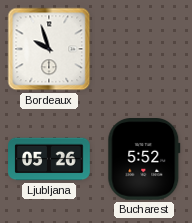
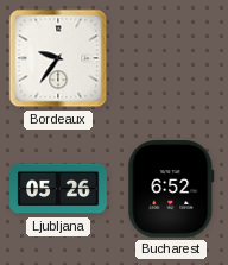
Bordeaux: 9:57 -> 9:36 (58, 58)
Bucharest: 5:52 -> 6:52 (171, 190)
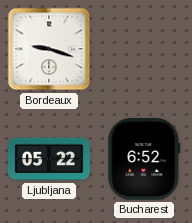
Bordeaux: 9:36 -> 9:18 (49, 49)
Ljubljana: 05:26 -> 05:22 (49, 159)
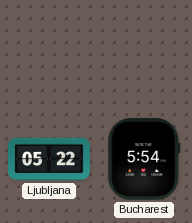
Bordeaux: 9:18 -> none (49, 49)
Bucharest: 6:52 -> 5:54 (144, 160)
